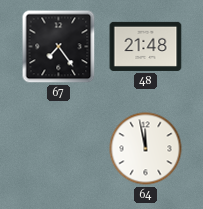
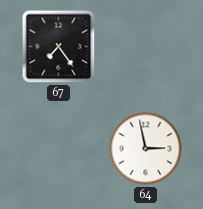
48: 21:48 -> none (146, 46)
64: 11:58 -> 2:58 (146, 149)
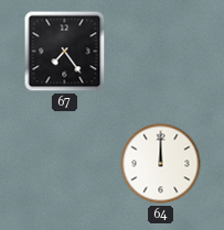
64: 2:58 -> 12:00 (161, 164)
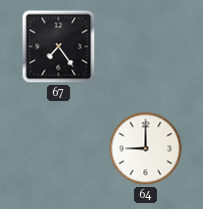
64: 12:00 -> 9:00 (146, 149)
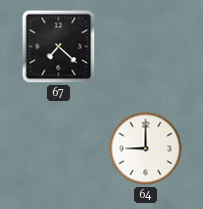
67: 7:24 -> 7:22 (59, 47)
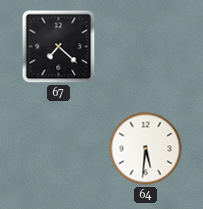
64: 9:00 -> 5:31 (146, 149)
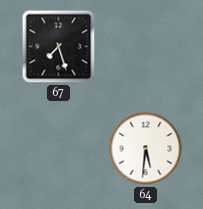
67: 7:22 -> 7:27 (59, 47)
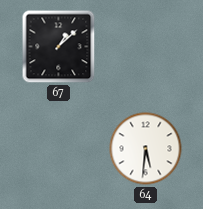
67: 7:27 -> 1:08 (59, 47)
